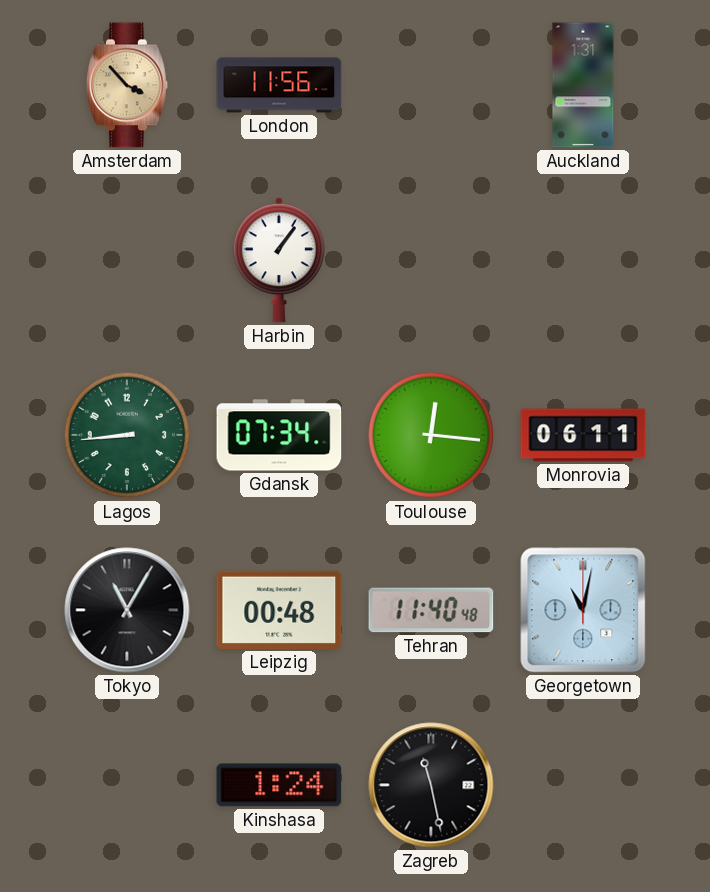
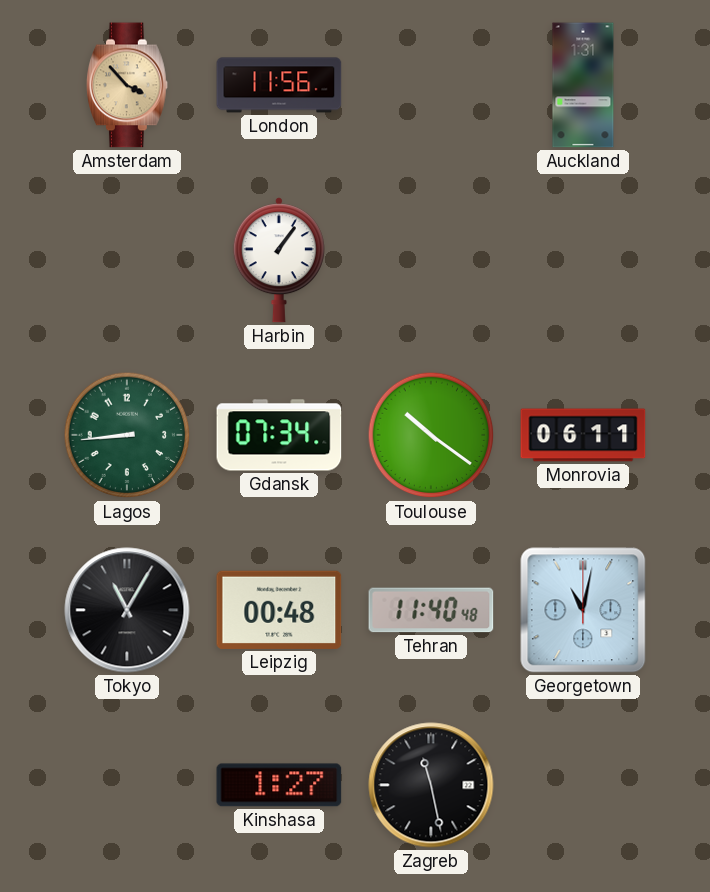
Toulouse: 12:16 -> 10:21 (431, 435)
Kinshasa: 1:24 -> 1:27 (279, 785)
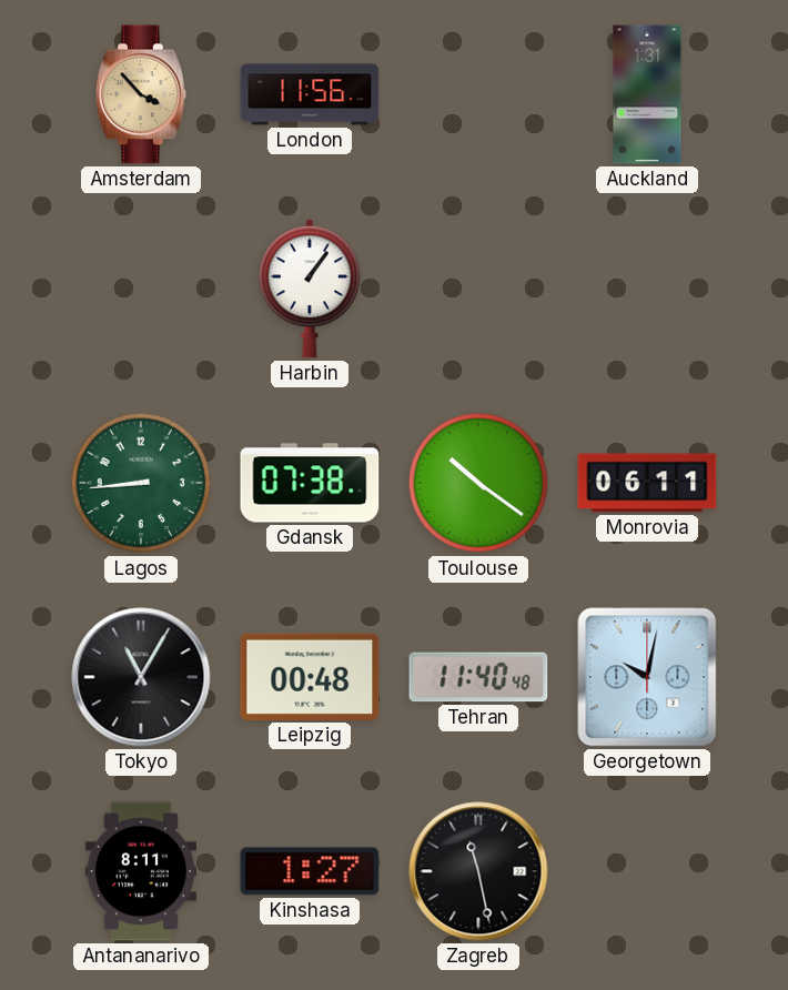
Gdansk: 07:34 -> 07:38 (310, 483)
Georgetown: 11:02 -> 10:02 (647, 677)
Antananarivo: none -> 8:11 (141, 871)
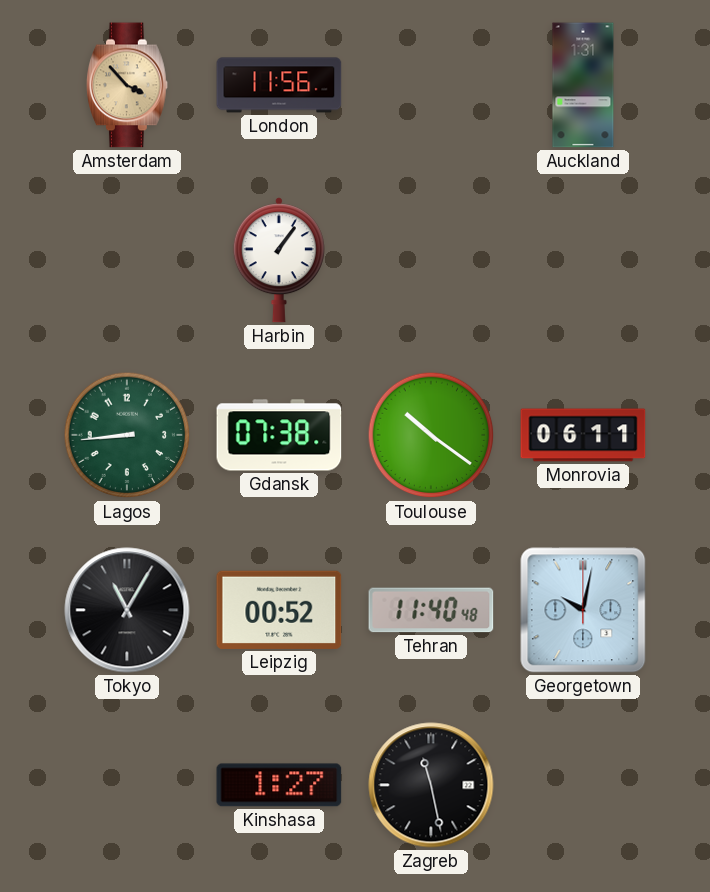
Leipzig: 00:48 -> 00:52 (279, 610)
Antananarivo: 8:11 -> none (141, 871)
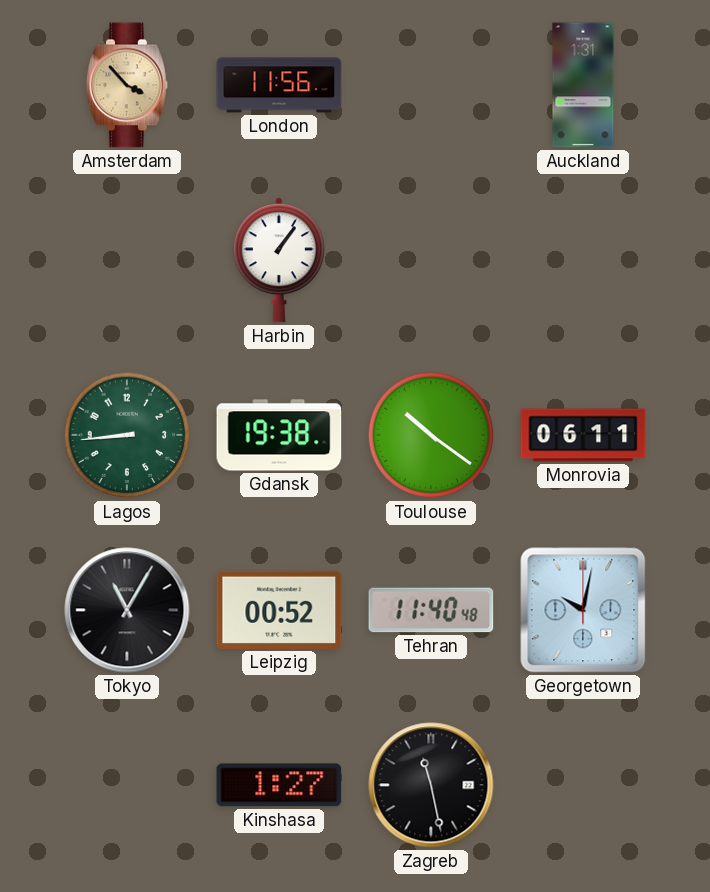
Gdansk: 07:38 -> 19:38 (279, 435)
